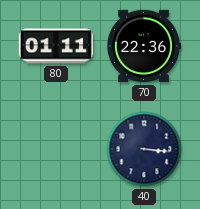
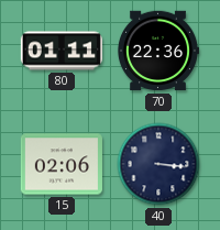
15: none -> 02:06 (62, 164)
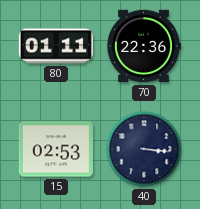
15: 02:06 -> 02:53 (56, 149)
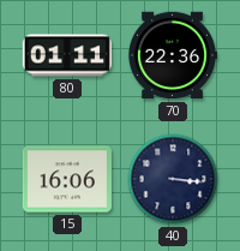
15: 02:53 -> 16:06 (67, 179)
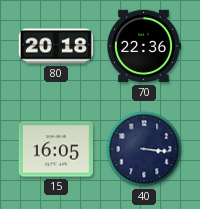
80: 01:11 -> 20:18 (55, 46)
15: 16:06 -> 16:05 (56, 149)
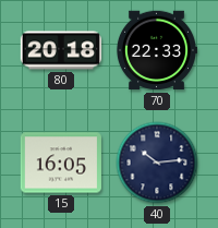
70: 22:36 -> 22:33 (156, 50)
40: 3:16 -> 10:14 (157, 163)
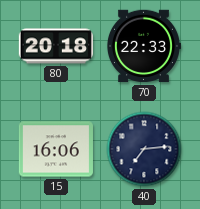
15: 16:05 -> 16:06 (56, 149)
40: 10:14 -> 7:14 (144, 149)
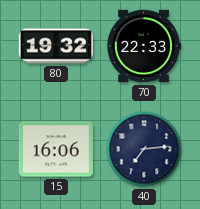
80: 20:18 -> 19:32 (55, 46)
